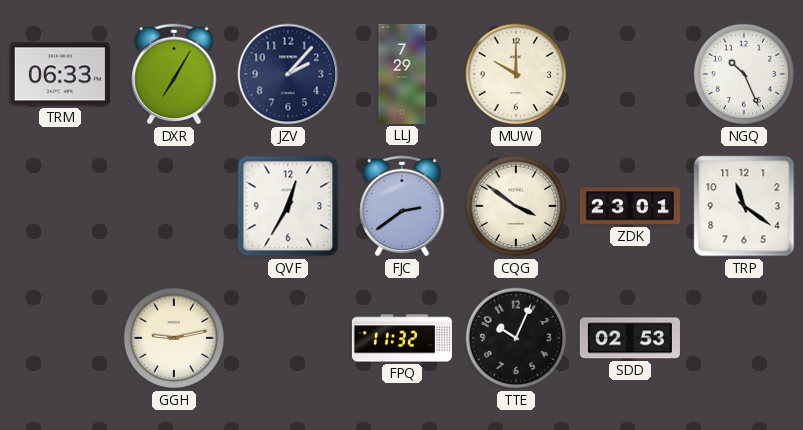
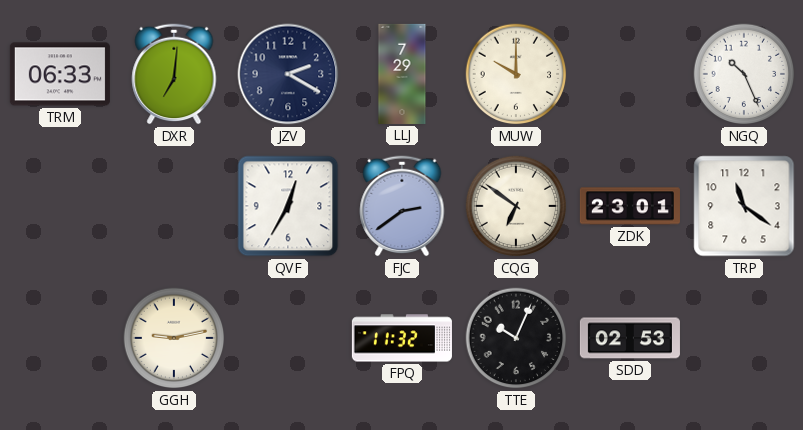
DXR: 7:05 -> 7:01 (174, 74)
JZV: 2:07 -> 2:20 (288, 74)
CQG: 3:51 -> 6:51 (516, 206)
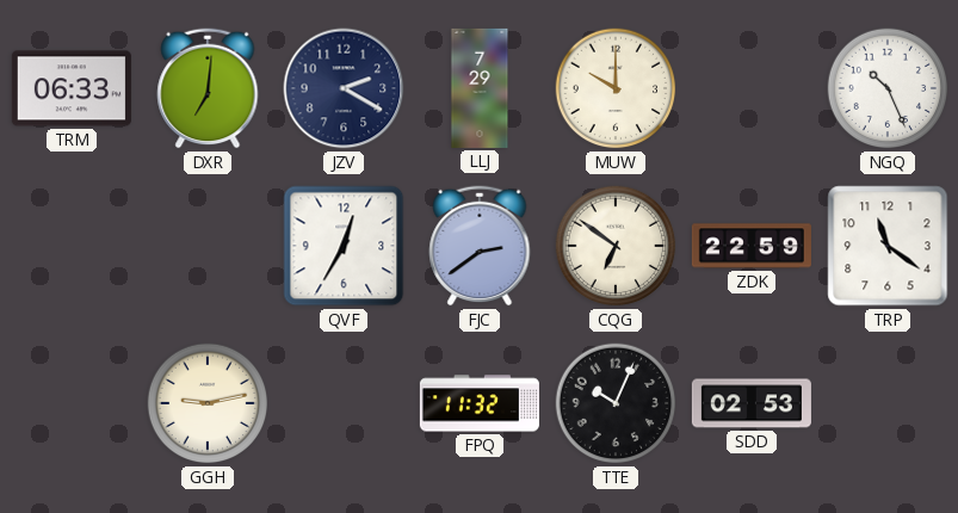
ZDK: 23:01 -> 22:59 (752, 246)
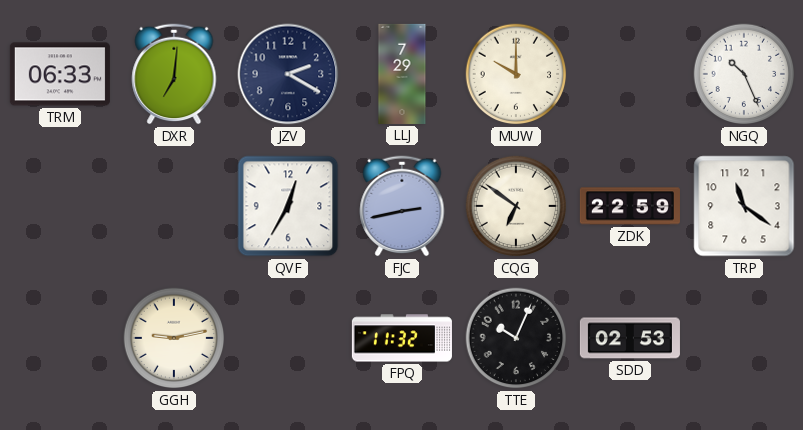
FJC: 2:39 -> 2:43 (402, 206)
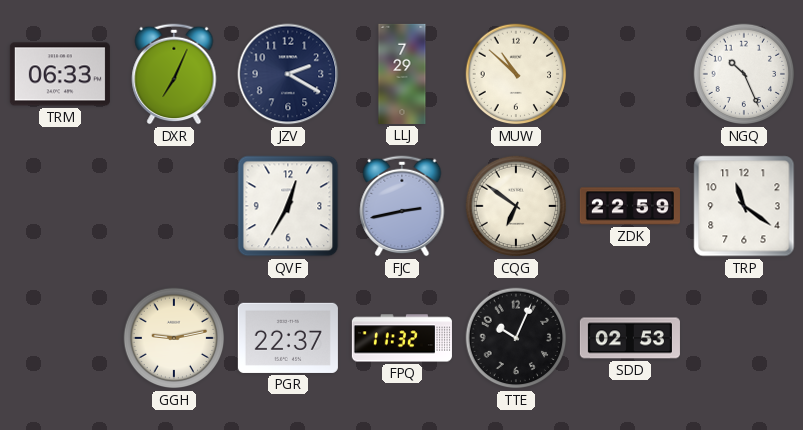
DXR: 7:01 -> 7:04 (174, 74)
MUW: 10:00 -> 10:52 (516, 74)
PGR: none -> 22:37 (288, 338)
